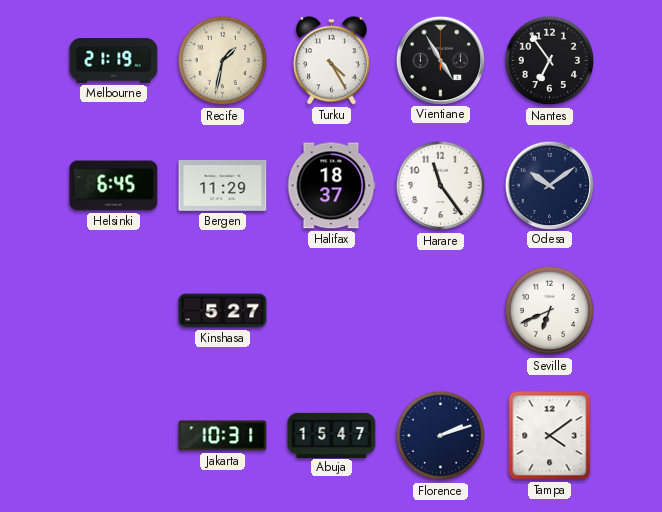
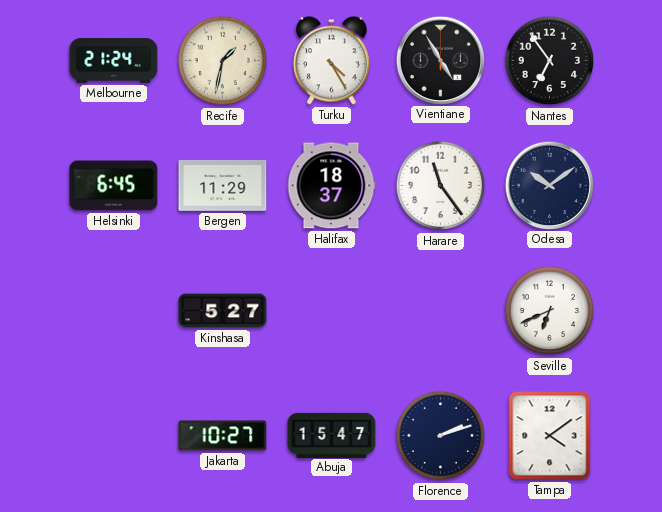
Melbourne: 21:19 -> 21:24 (114, 61)
Jakarta: 10:31 -> 10:27 (223, 436)
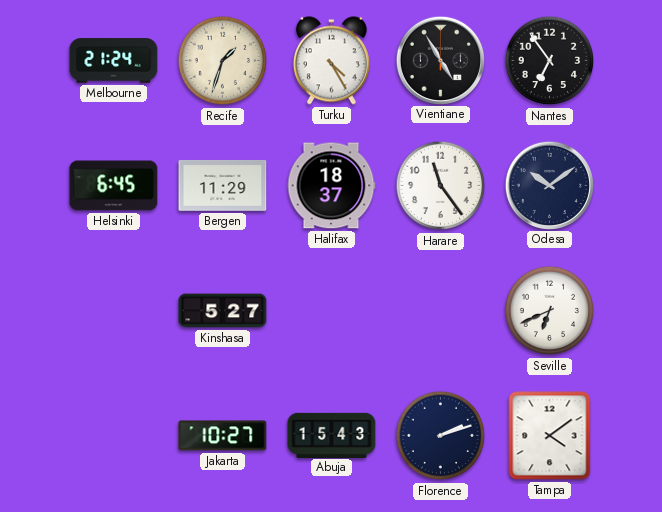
Recife: 1:32 -> 1:33 (223, 61)
Abuja: 15:47 -> 15:43 (332, 435)
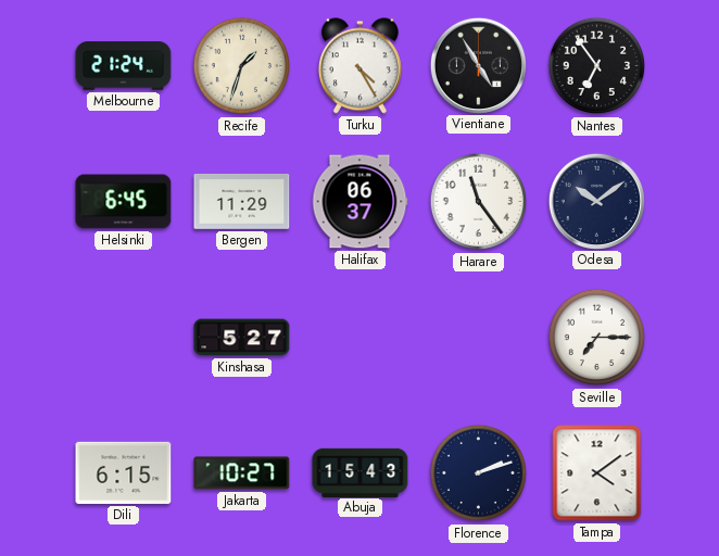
Halifax: 18:37 -> 06:37 (359, 202)
Seville: 6:41 -> 7:15 (597, 338)
Dili: none -> 6:15 (124, 472)
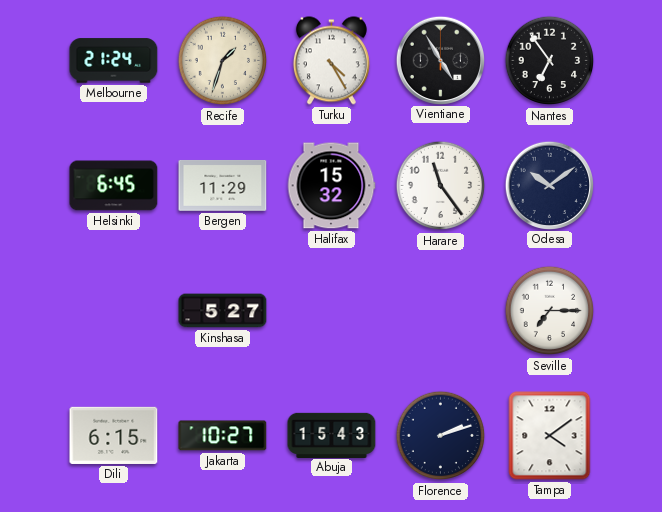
Halifax: 06:37 -> 15:32 (331, 186)
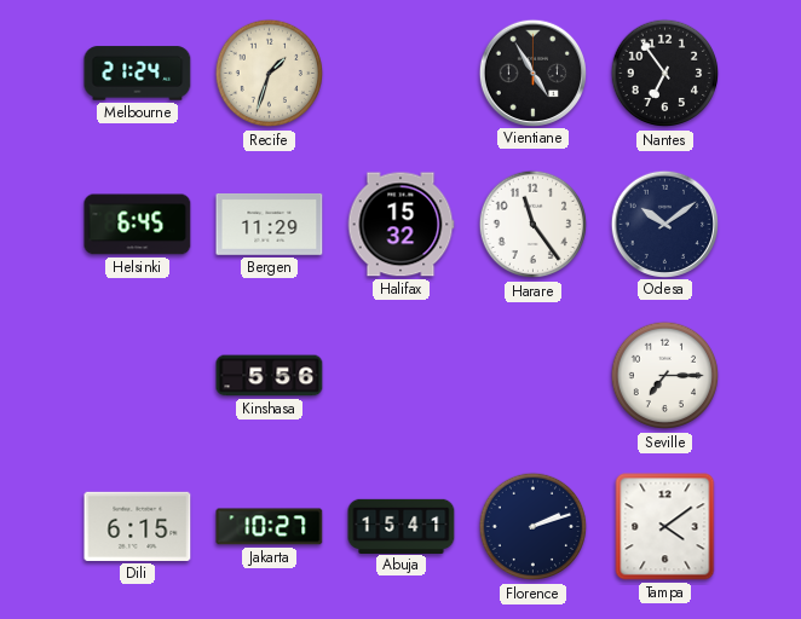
Turku: 4:25 -> none (331, 61)
Kinshasa: 5:27 -> 5:56 (270, 376)
Abuja: 15:43 -> 15:41 (402, 526)
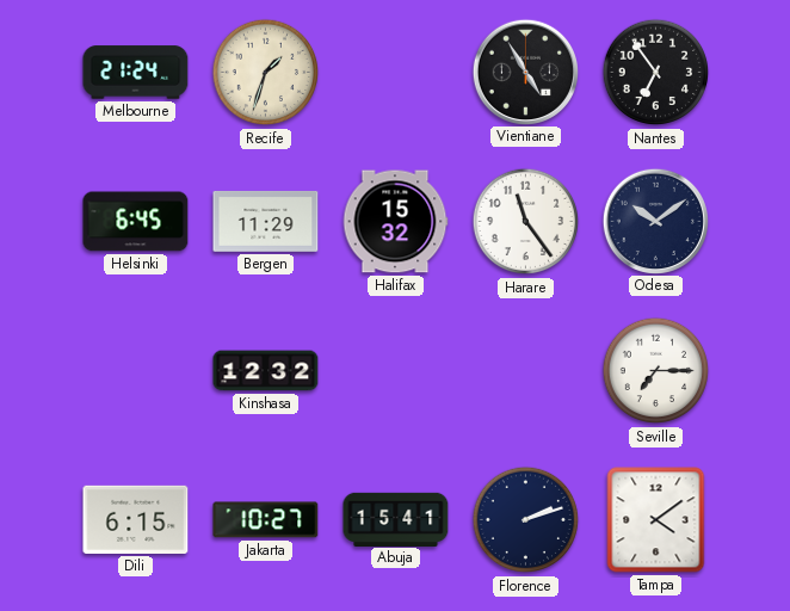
Kinshasa: 5:56 -> 12:32 (266, 371)
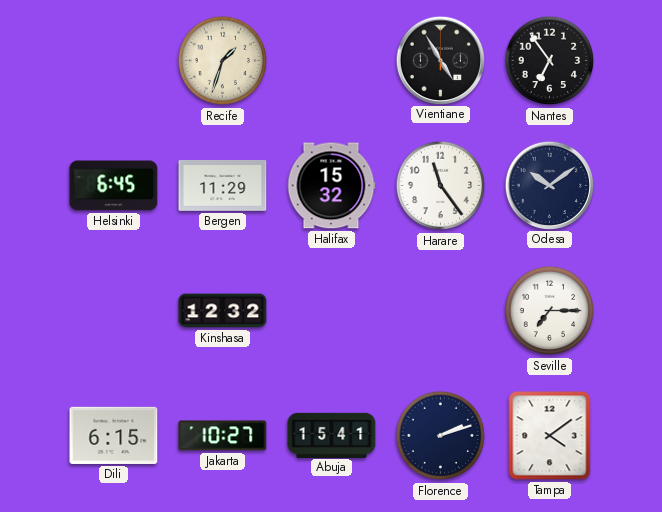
Melbourne: 21:24 -> none (136, 73)
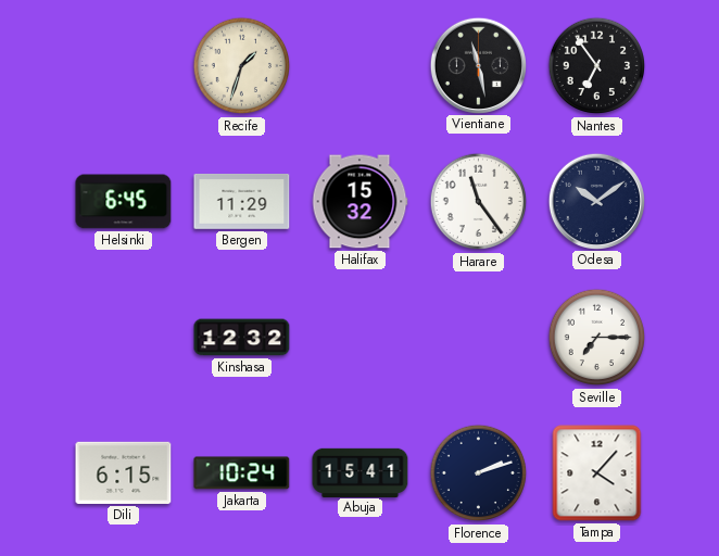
Vientiane: 4:55 -> 11:28 (478, 65)
Jakarta: 10:27 -> 10:24 (242, 473)
Tampa: 4:09 -> 4:07 (597, 473)
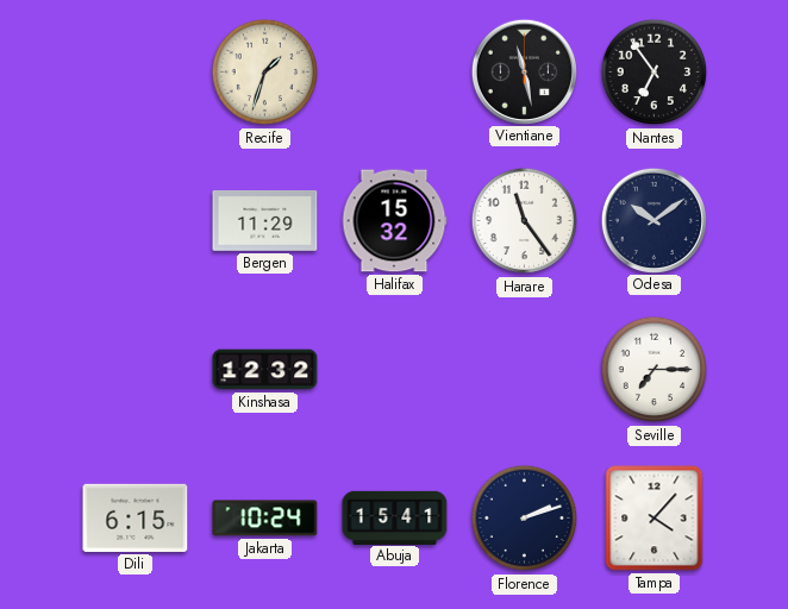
Helsinki: 6:45 -> none (124, 202)
